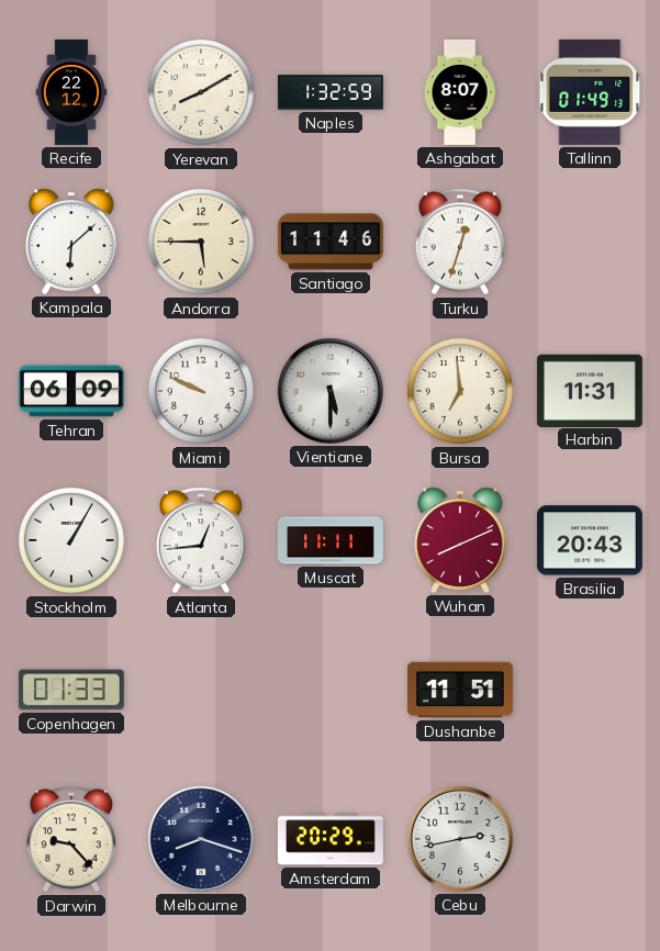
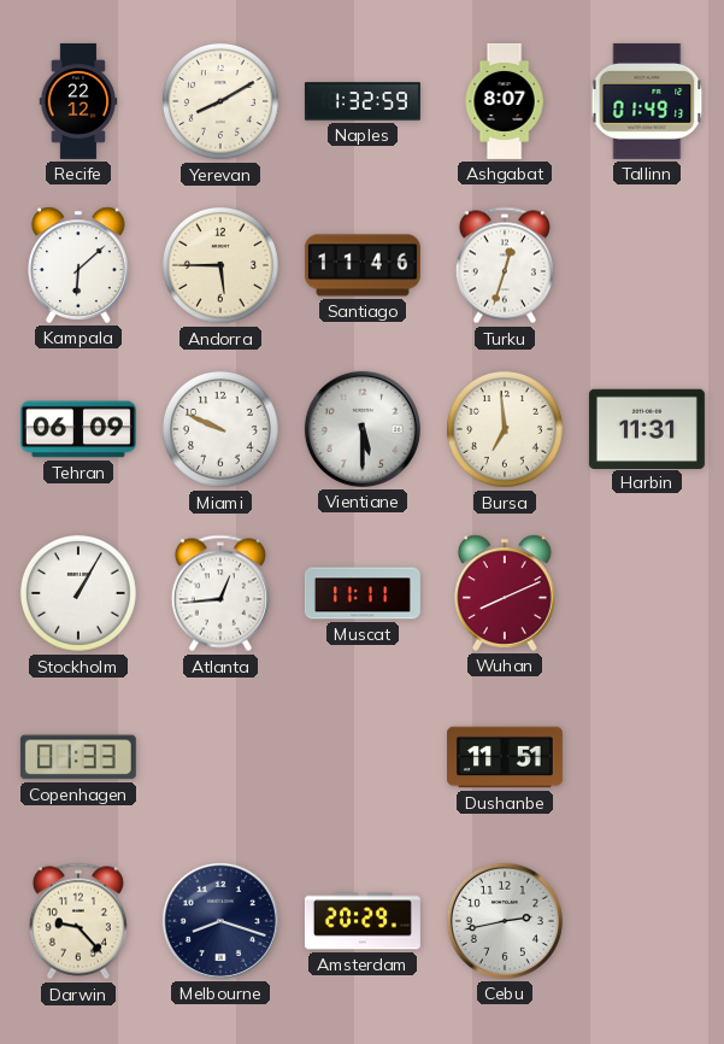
Brasilia: 20:43 -> none (590, 540)
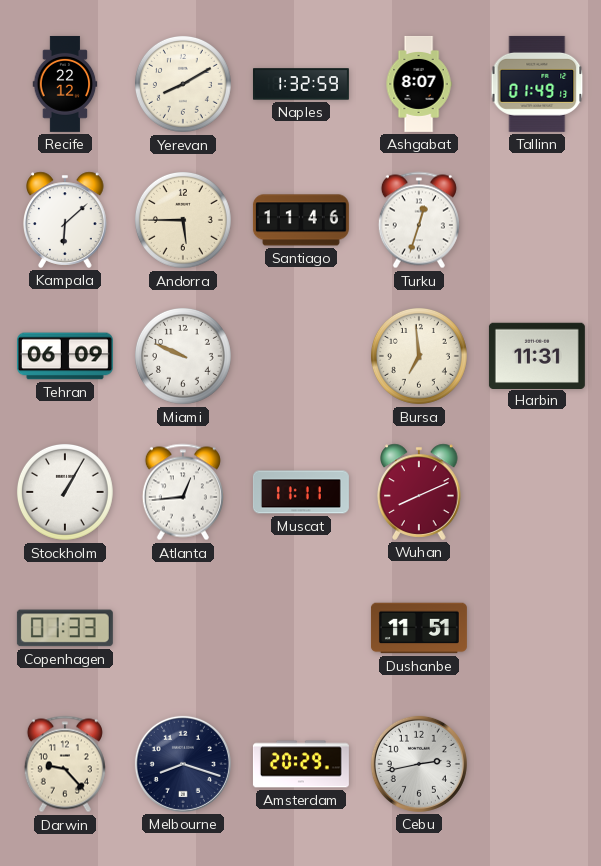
Vientiane: 5:30 -> none (363, 429)
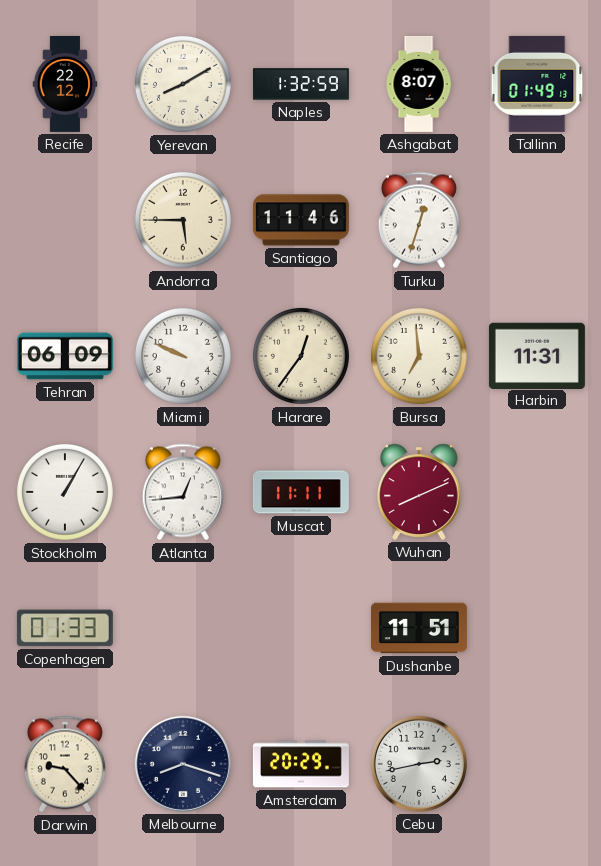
Kampala: 6:08 -> none (66, 220)
Harare: none -> 12:36 (301, 356)
